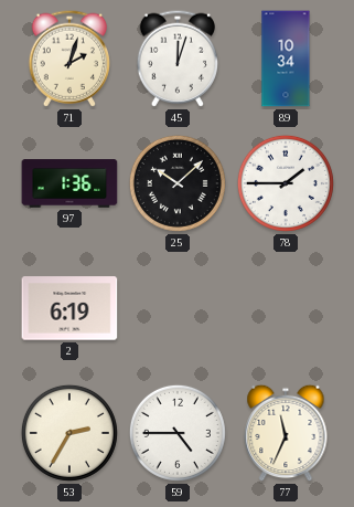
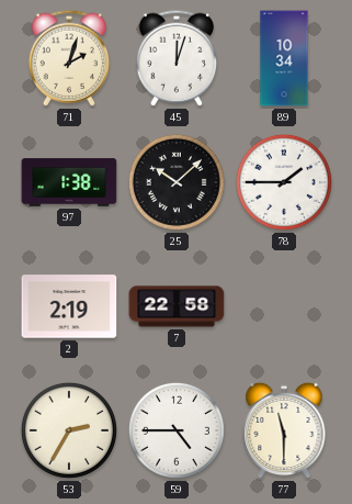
97: 1:36 -> 1:38 (69, 182)
2: 6:19 -> 2:19 (69, 306)
7: none -> 22:58 (177, 306)
77: 11:34 -> 11:30 (284, 430)
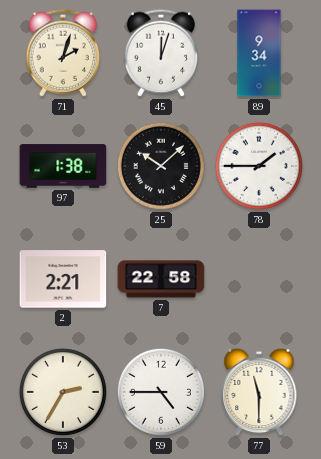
89: 10:34 -> 9:34 (259, 53)
2: 2:19 -> 2:21 (63, 279)
